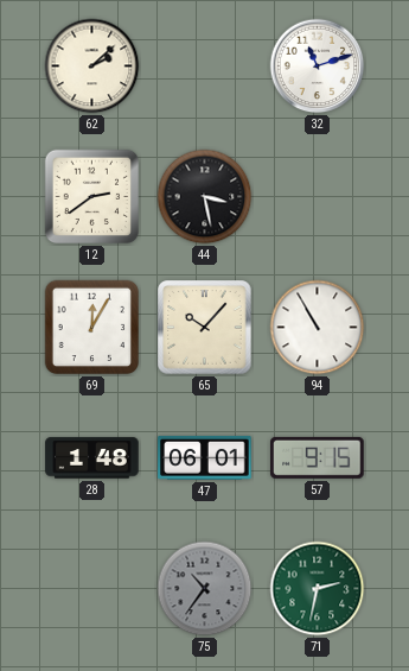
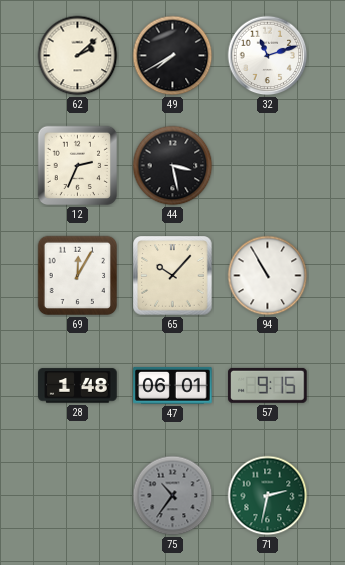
49: none -> 7:40 (173, 56)
12: 2:39 -> 2:34 (78, 166)
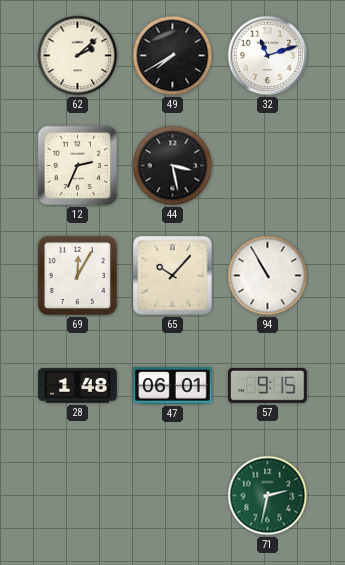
75: 10:36 -> none (173, 496)
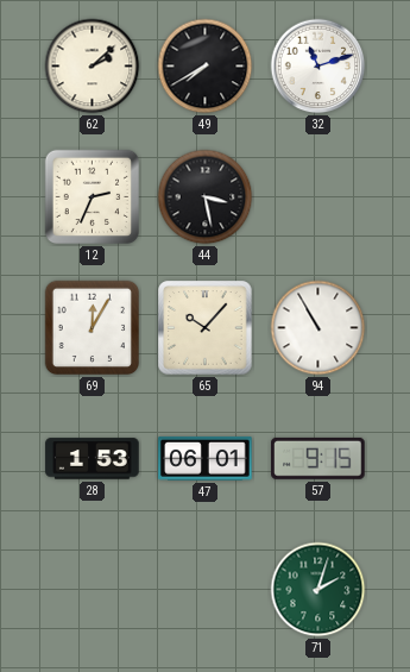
28: 1:48 -> 1:53 (93, 459)
71: 2:32 -> 2:03 (318, 590)
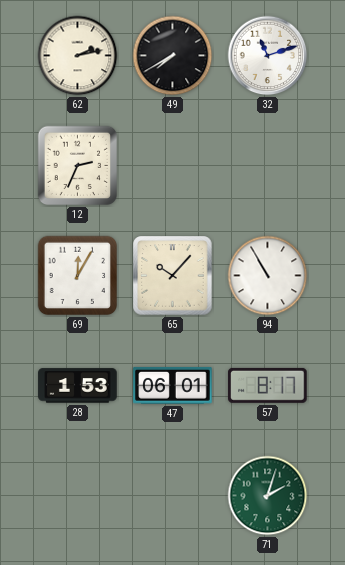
62: 2:08 -> 2:13 (78, 56)
44: 3:28 -> none (206, 197)
57: 9:15 -> 8:17 (268, 385)
